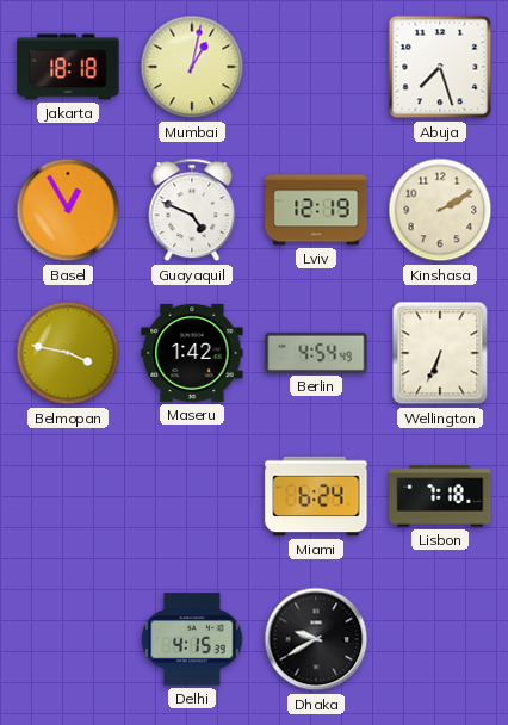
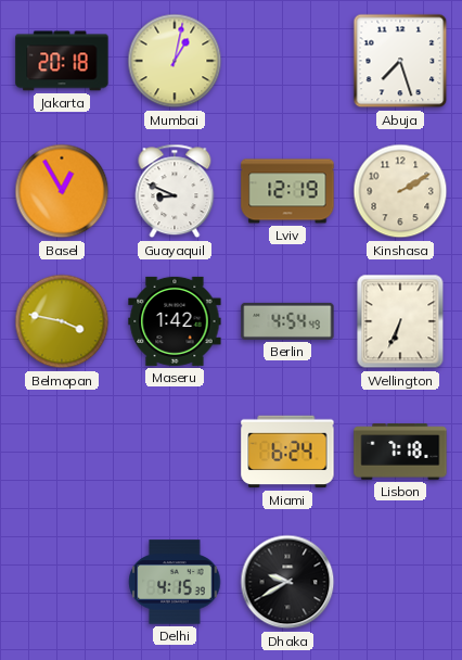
Jakarta: 18:18 -> 20:18 (62, 61)
Guayaquil: 4:49 -> 8:49 (175, 191)
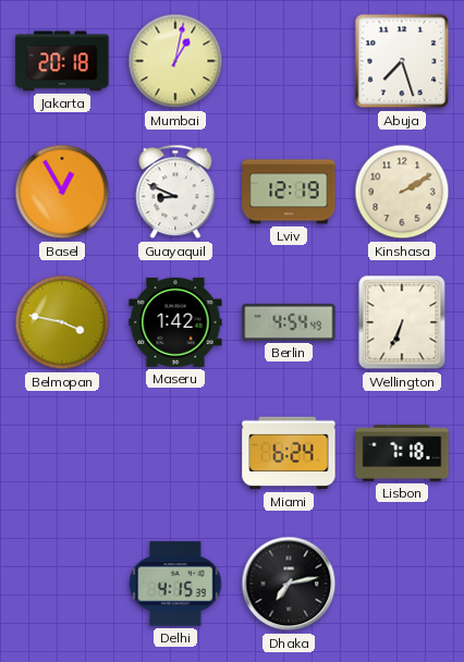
Dhaka: 9:40 -> 7:13 (289, 584)
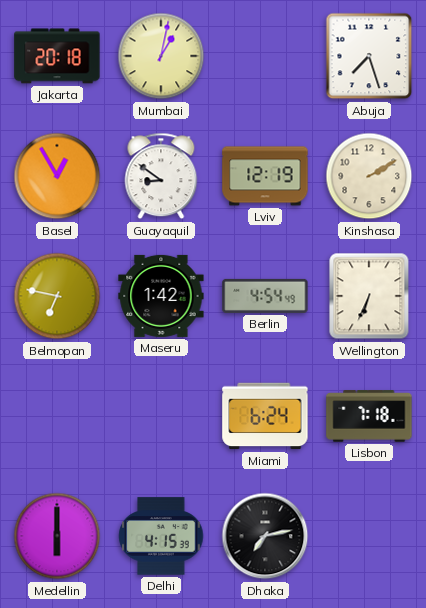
Guayaquil: 8:49 -> 8:51 (161, 176)
Belmopan: 3:47 -> 6:47 (57, 296)
Medellin: none -> 6:00 (57, 536)
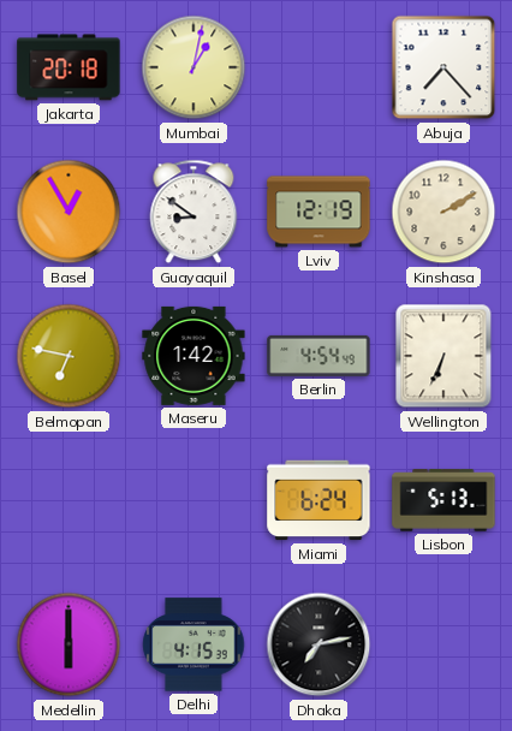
Abuja: 7:27 -> 7:23 (443, 67)
Lisbon: 7:18 -> 5:13 (443, 500)
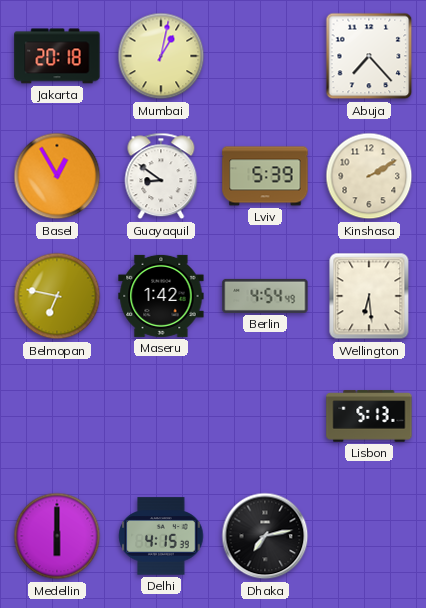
Lviv: 12:19 -> 5:39 (265, 176)
Wellington: 6:34 -> 6:29 (369, 296)
Miami: 6:24 -> none (318, 500)
